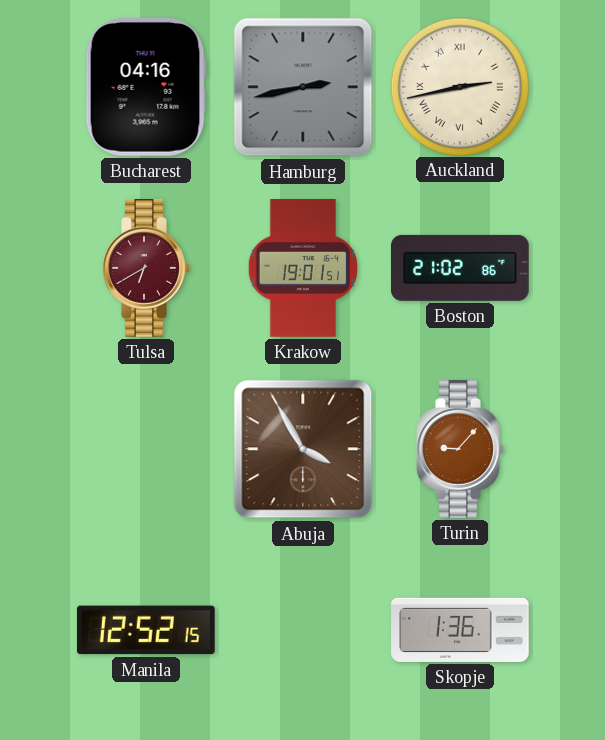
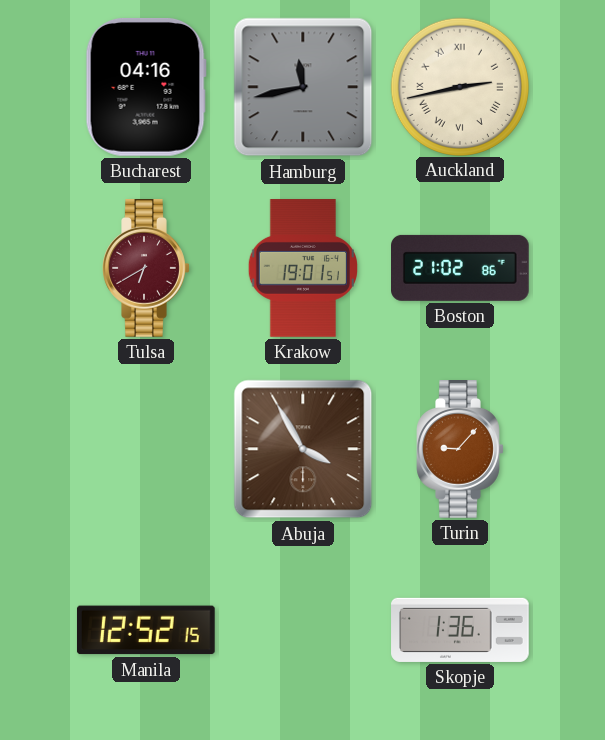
Hamburg: 2:43 -> 11:43 (303, 87)
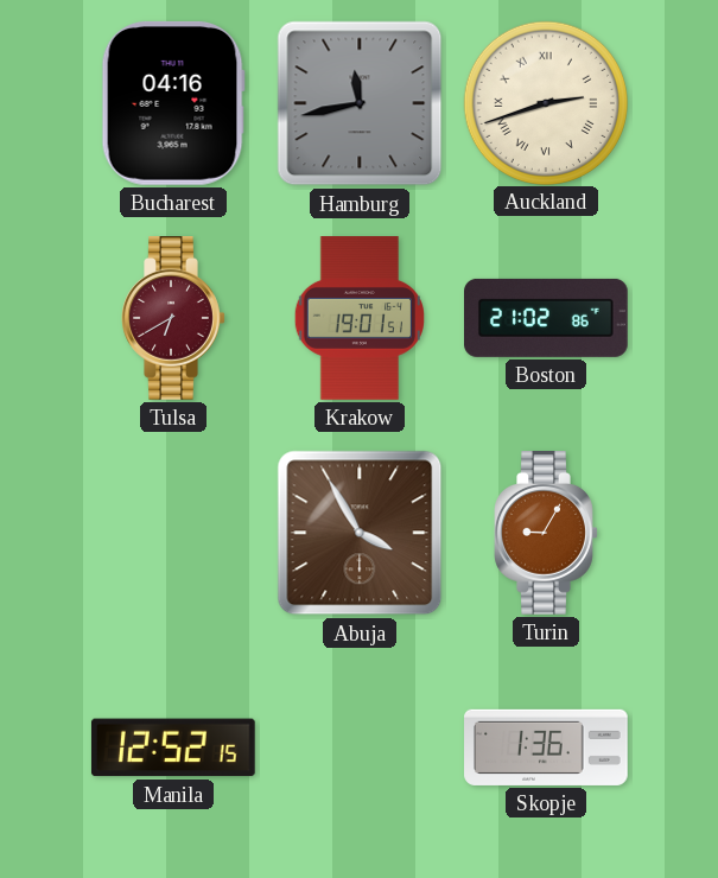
Auckland: 2:43 -> 2:42 (545, 102)
Turin: 9:07 -> 9:05 (546, 534)
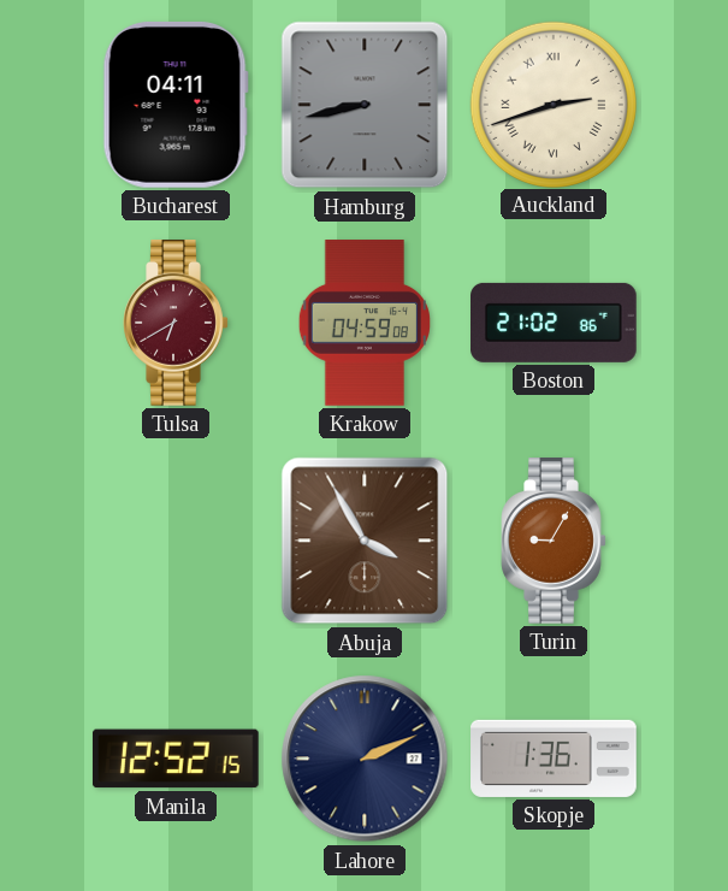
Bucharest: 04:16 -> 04:11 (176, 105)
Hamburg: 11:43 -> 8:43 (365, 105)
Krakow: 19:01 -> 04:59 (363, 323)
Lahore: none -> 2:11 (365, 759)
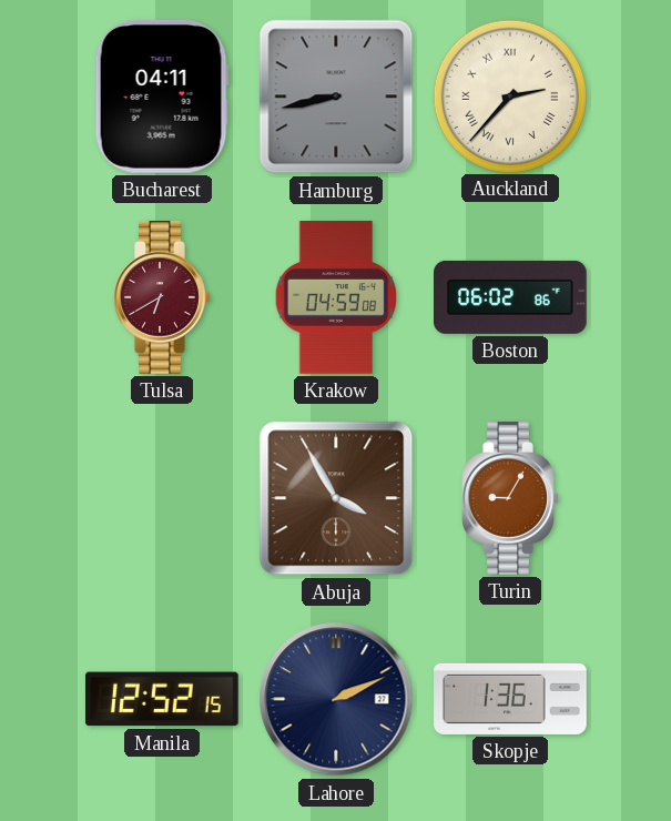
Auckland: 2:42 -> 2:37 (509, 95)
Boston: 21:02 -> 06:02 (511, 297)
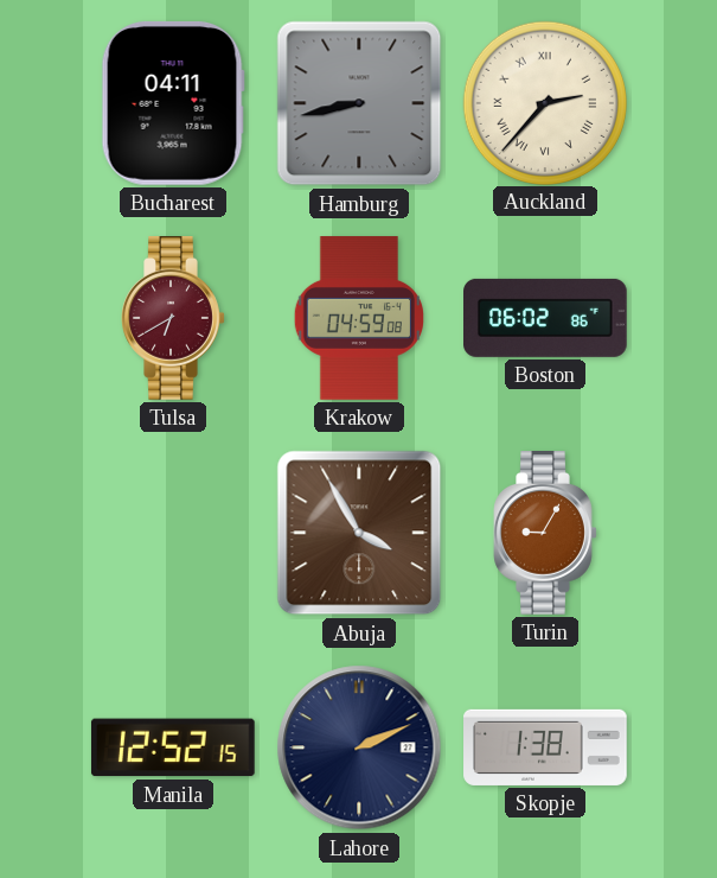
Skopje: 1:36 -> 1:38 (545, 747)
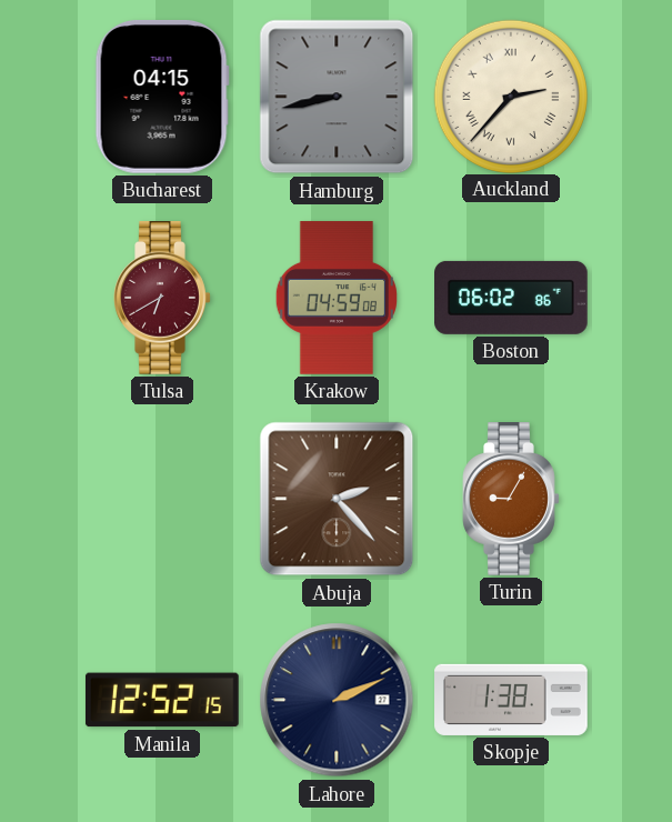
Bucharest: 04:11 -> 04:15 (162, 97)
Abuja: 3:55 -> 2:23 (337, 499)
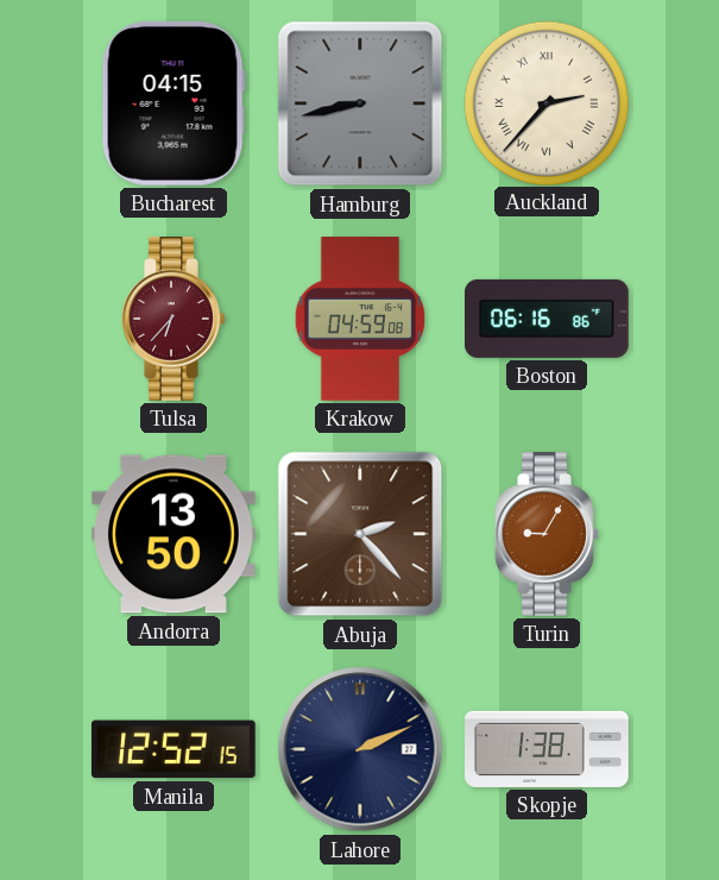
Tulsa: 6:40 -> 6:37 (174, 320)
Boston: 06:02 -> 06:16 (548, 319)
Andorra: none -> 13:50 (174, 534)
